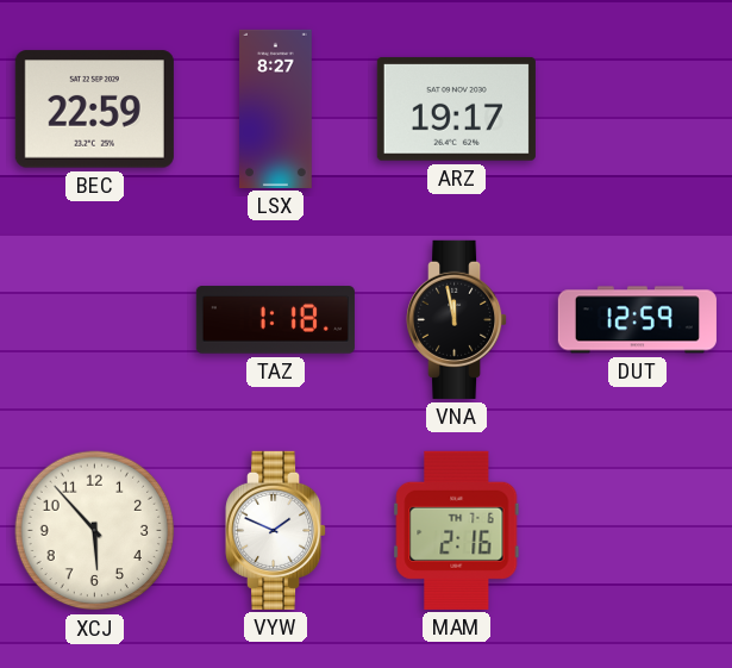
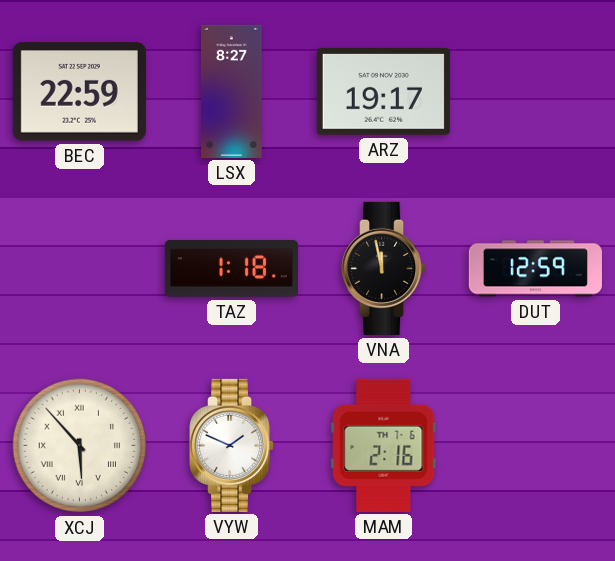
XCJ numerals: Arabic -> Roman (80, 446)
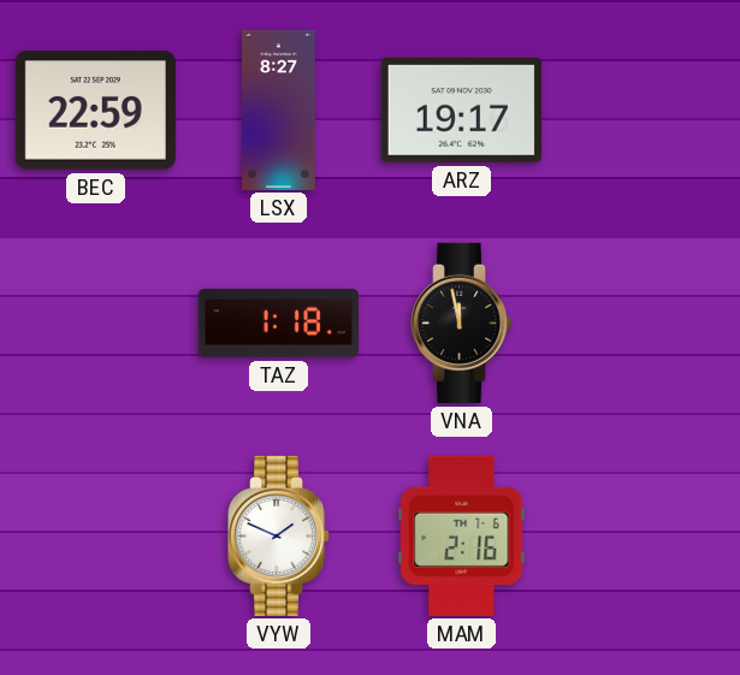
DUT: 12:59 -> none (535, 269)
XCJ: 5:53 -> none (80, 446)
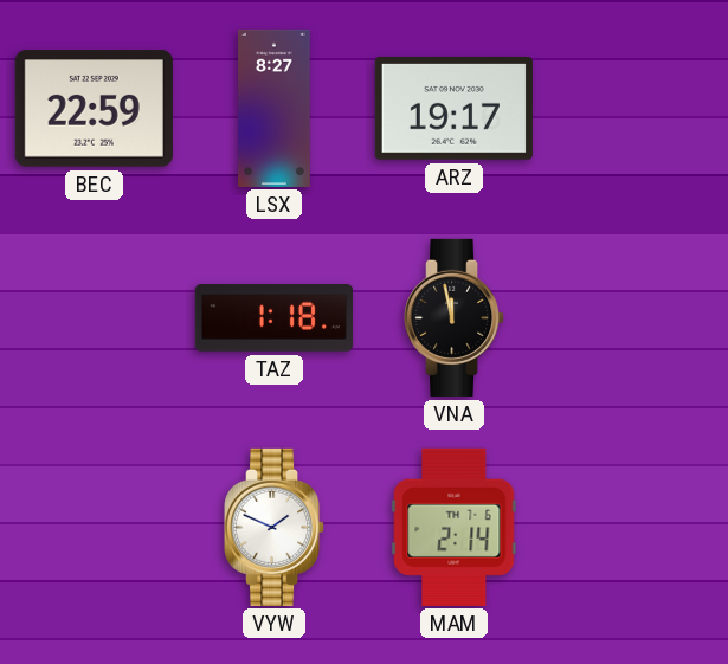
MAM: 2:16 -> 2:14 (455, 527)
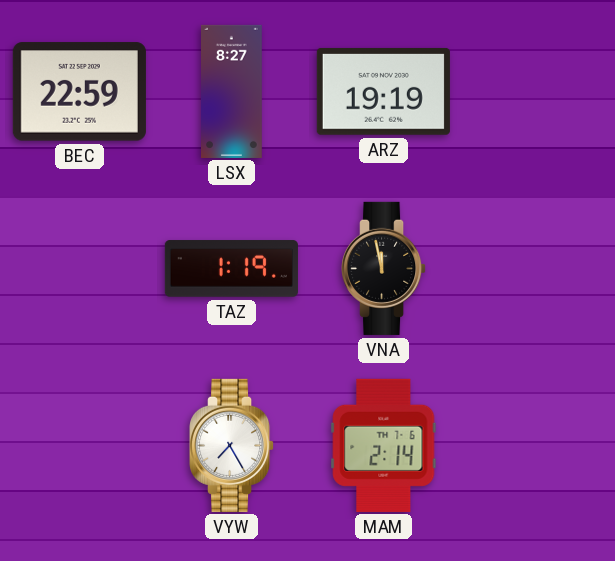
ARZ: 19:17 -> 19:19 (383, 91)
TAZ: 1:18 -> 1:19 (231, 269)
VYW: 1:49 -> 7:25 (233, 445)
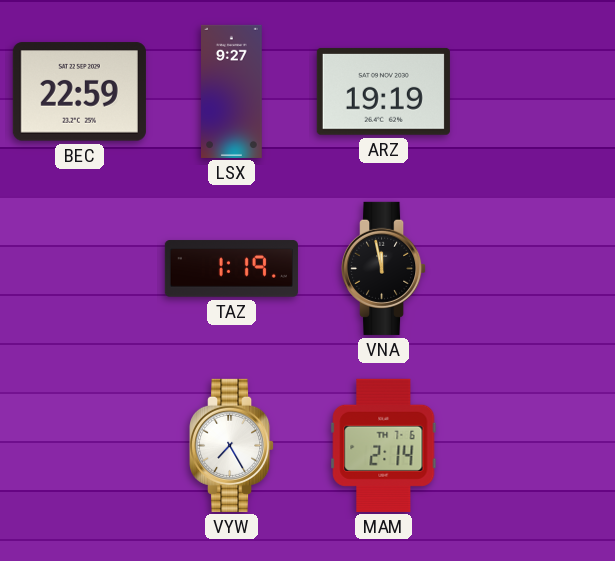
LSX: 8:27 -> 9:27 (232, 91)
